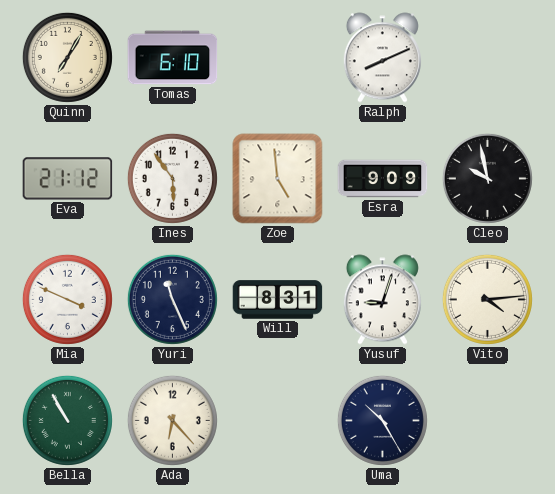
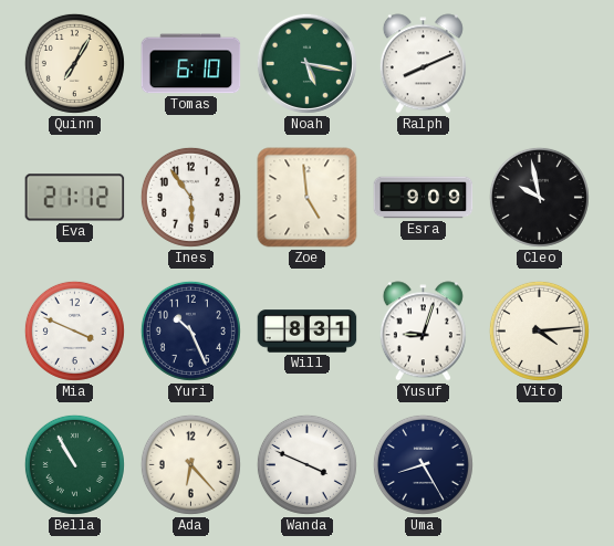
Noah: none -> 5:17 (306, 63)
Yuri: 11:26 -> 10:26 (190, 330)
Wanda: none -> 3:49 (306, 464)
Uma: 10:25 -> 8:25 (423, 464)
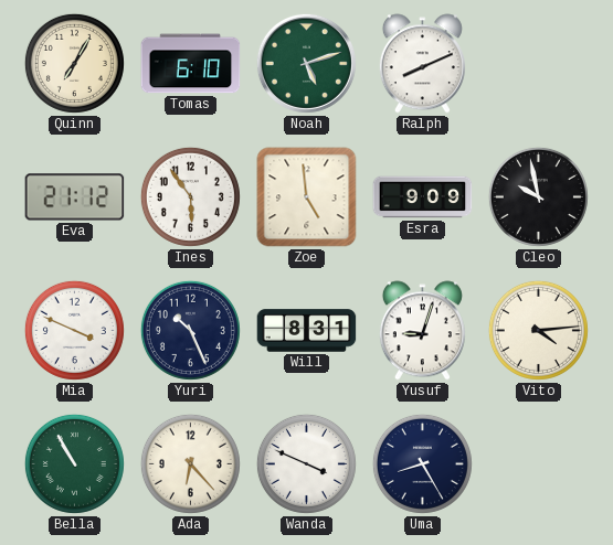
Noah: 5:17 -> 5:12 (306, 63)
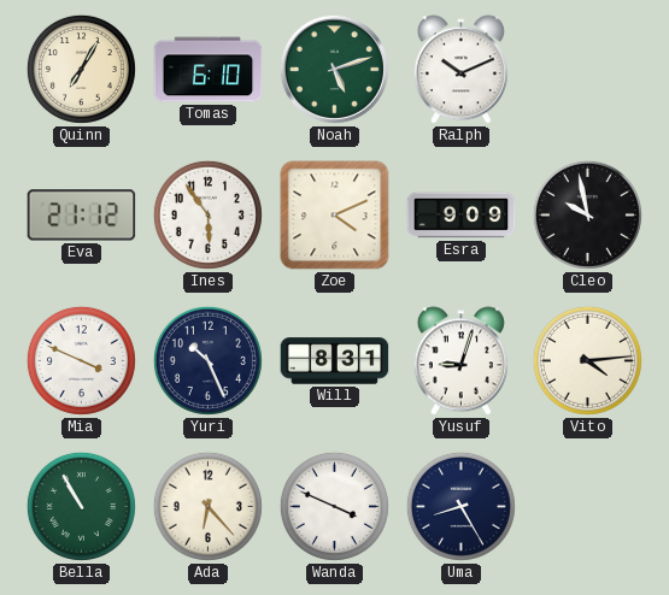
Ralph: 8:11 -> 10:11 (460, 70)
Zoe: 4:59 -> 4:11 (335, 216)
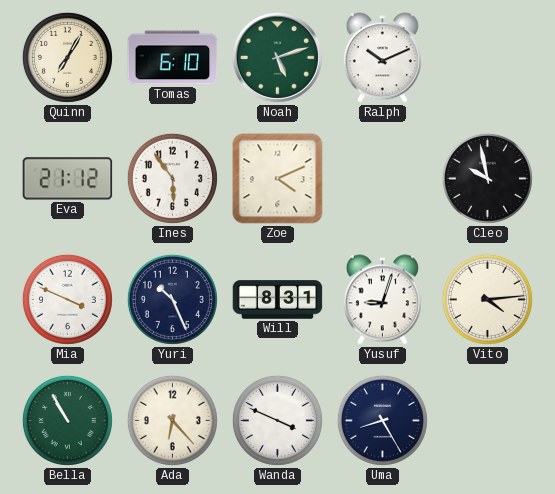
Esra: 9:09 -> none (462, 216)
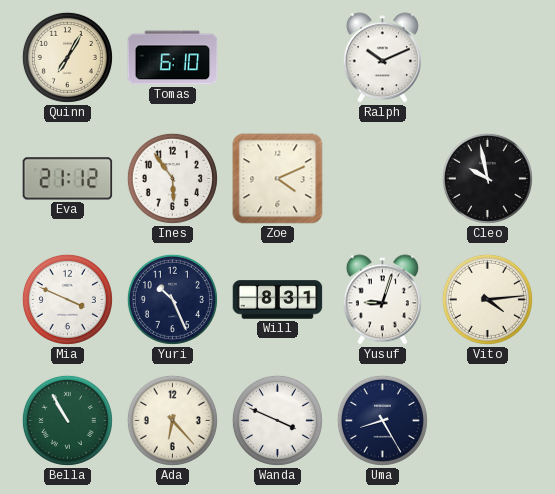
Noah: 5:12 -> none (277, 57)
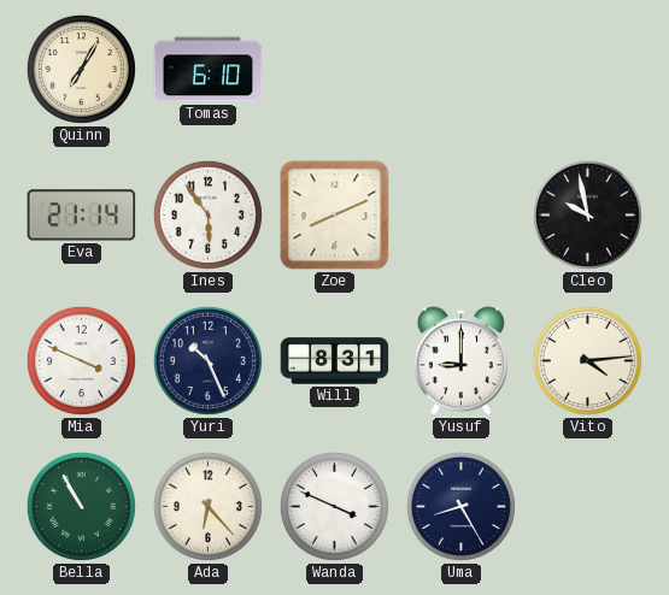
Ralph: 10:11 -> none (382, 58)
Eva: 21:12 -> 21:14 (82, 216)
Zoe: 4:11 -> 8:11 (335, 216)
Yusuf: 9:03 -> 9:00 (460, 361)
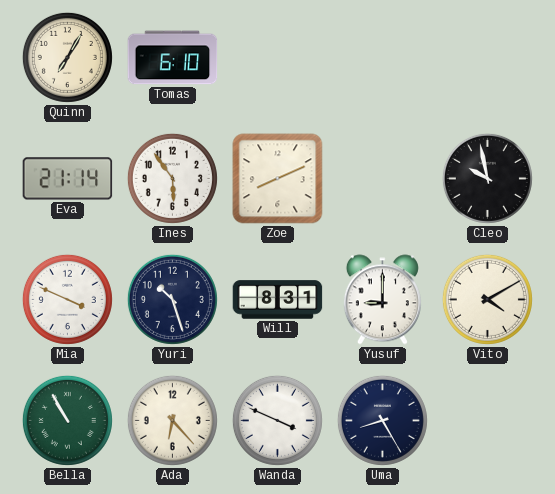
Yuri: 10:26 -> 10:27 (172, 299)
Vito: 4:14 -> 4:10 (487, 299)
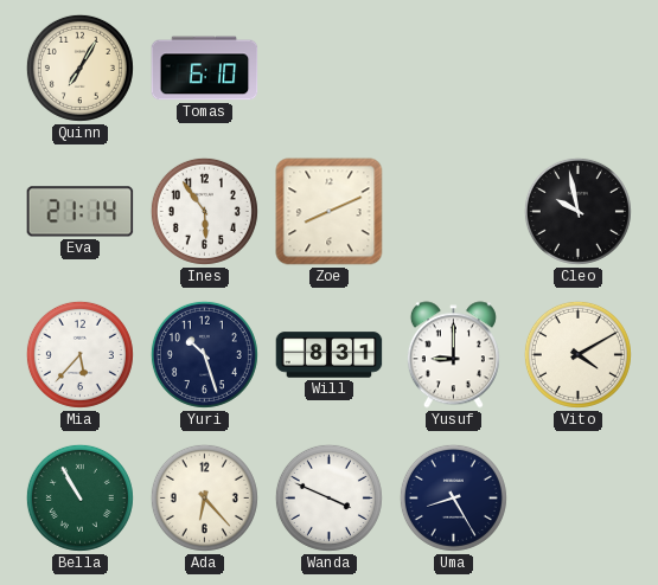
Mia: 3:49 -> 5:37 (79, 354)
